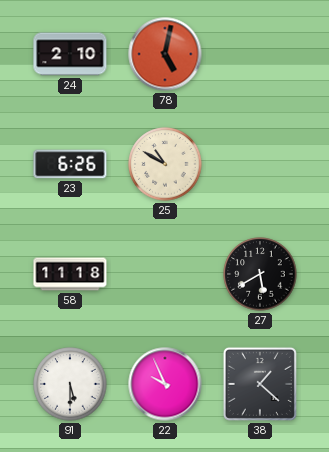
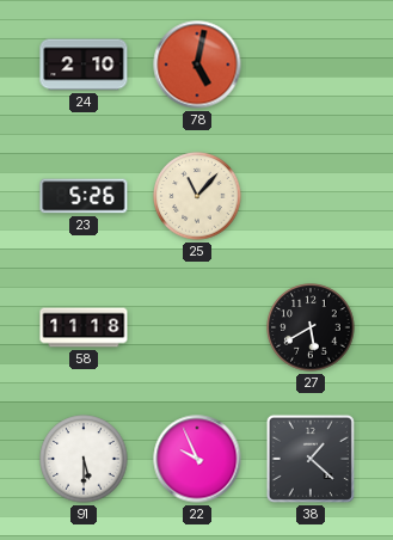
23: 6:26 -> 5:26 (84, 196)
25: 10:50 -> 11:07 (197, 196)
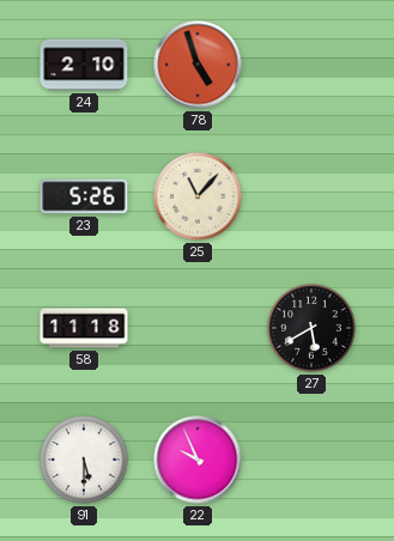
78: 5:02 -> 4:57 (198, 65)
38: 1:22 -> none (311, 459)
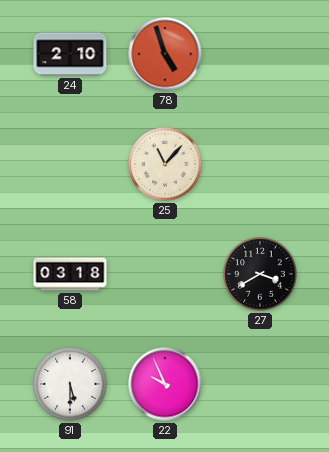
23: 5:26 -> none (84, 196)
58: 11:18 -> 03:18 (70, 274)
27: 5:40 -> 3:40 (260, 274)
